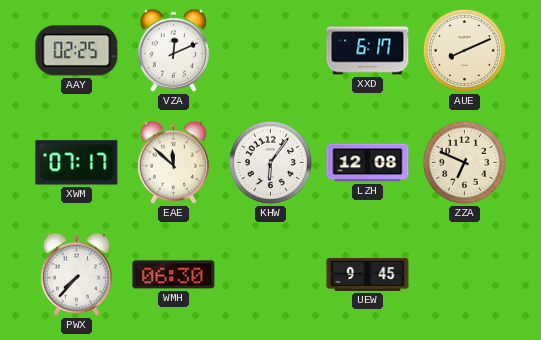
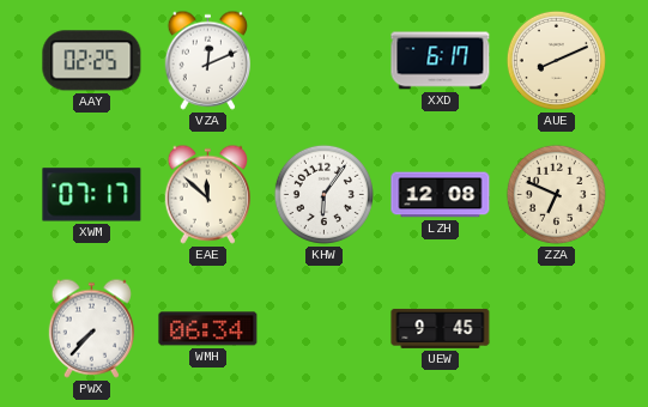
WMH: 06:30 -> 06:34 (208, 329)
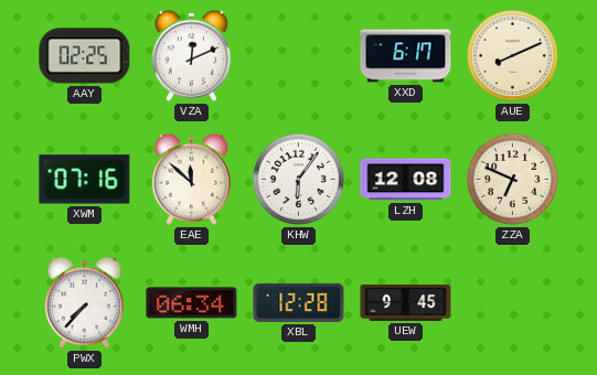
XWM: 07:17 -> 07:16 (85, 180)
XBL: none -> 12:28 (299, 302)
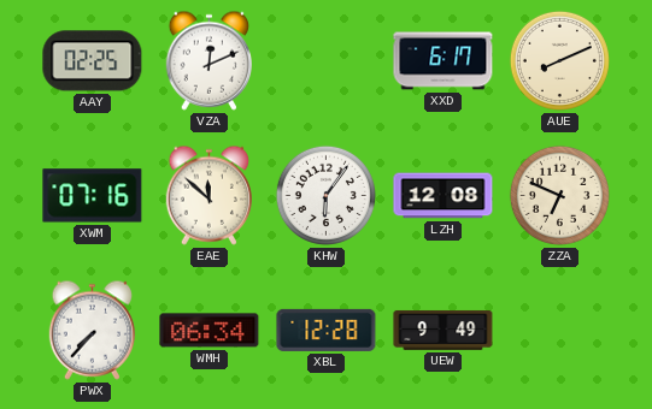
UEW: 9:45 -> 9:49 (444, 330)
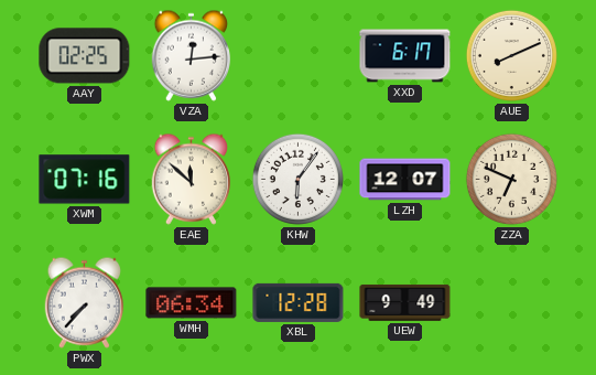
VZA: 12:11 -> 12:14 (191, 55)
LZH: 12:08 -> 12:07 (405, 180)
